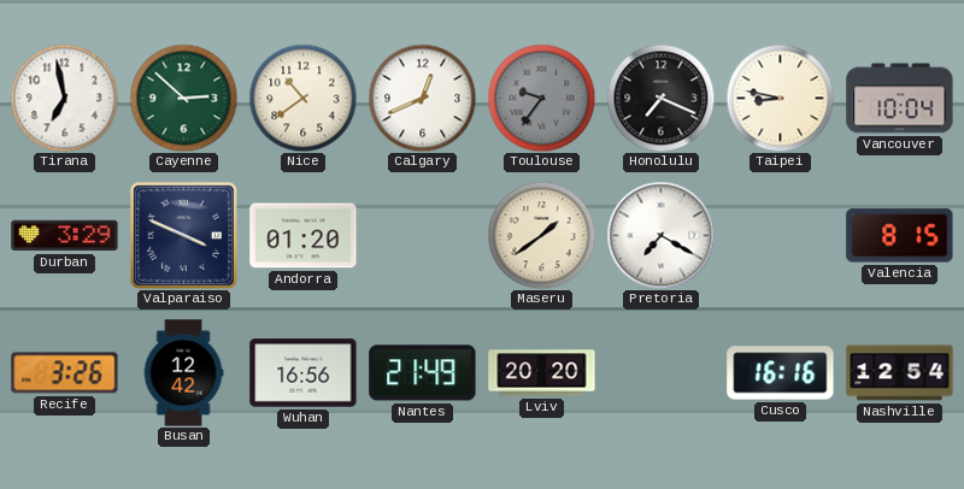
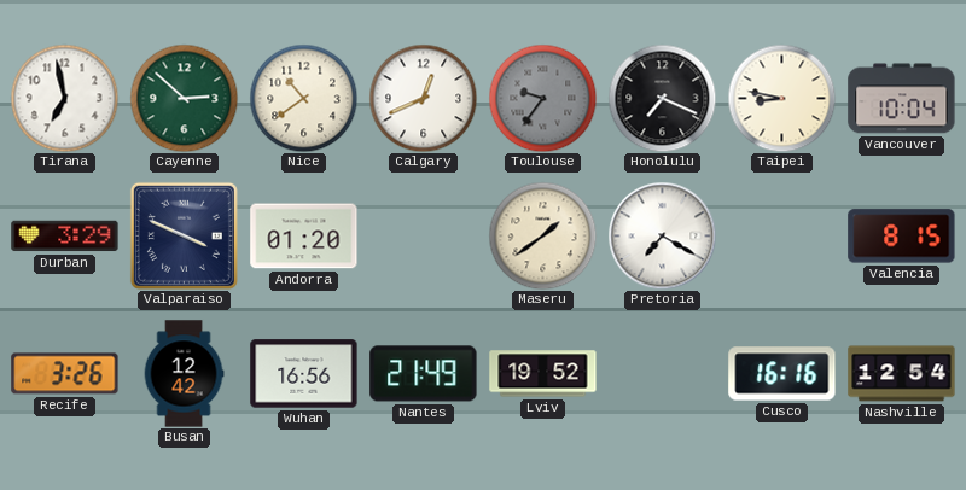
Lviv: 20:20 -> 19:52 (543, 374)
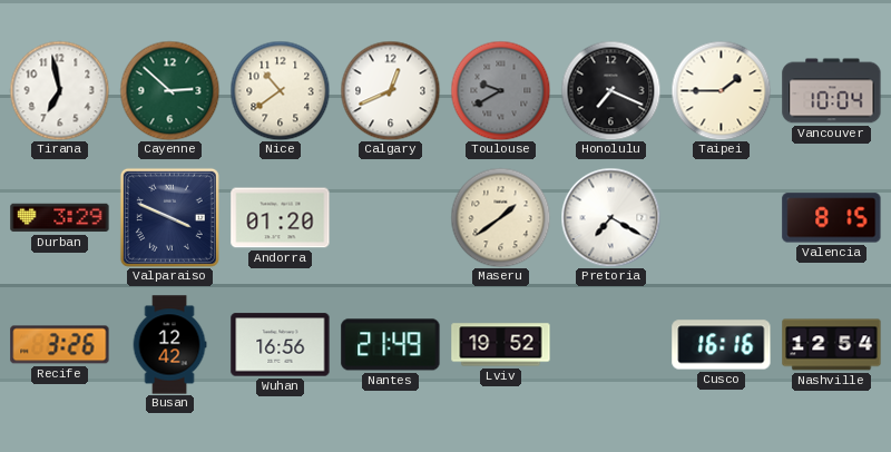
Toulouse: 9:36 -> 9:40 (500, 90)
Taipei: 8:47 -> 1:45 (721, 90)
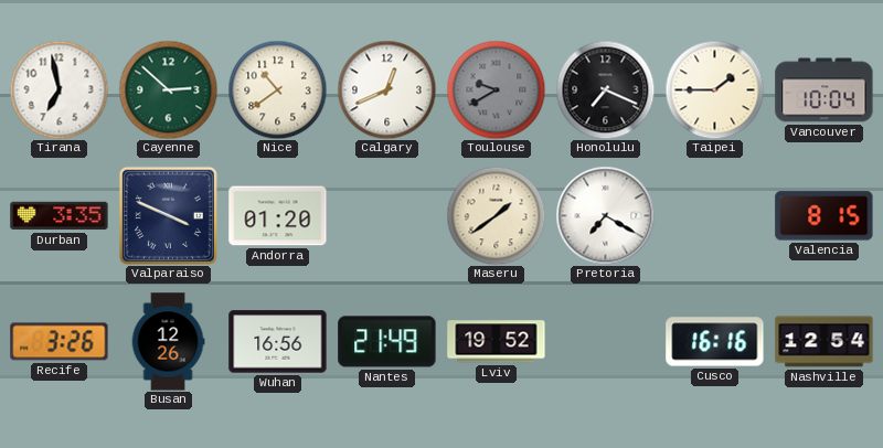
Durban: 3:29 -> 3:35 (60, 216)
Busan: 12:42 -> 12:26 (168, 342)
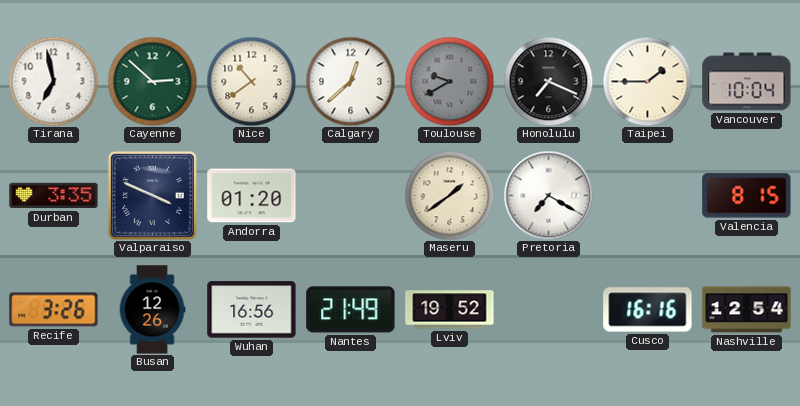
Calgary: 12:41 -> 12:38 (350, 81)
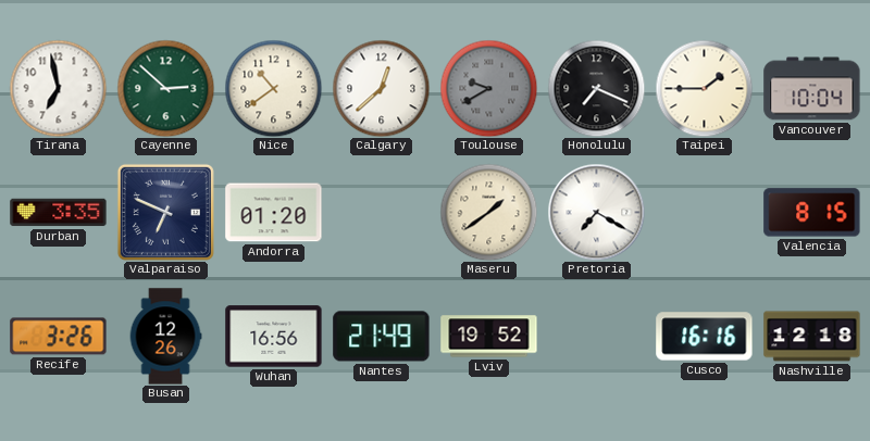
Valparaiso: 3:49 -> 6:49 (165, 212)
Nashville: 12:54 -> 12:18 (812, 337)
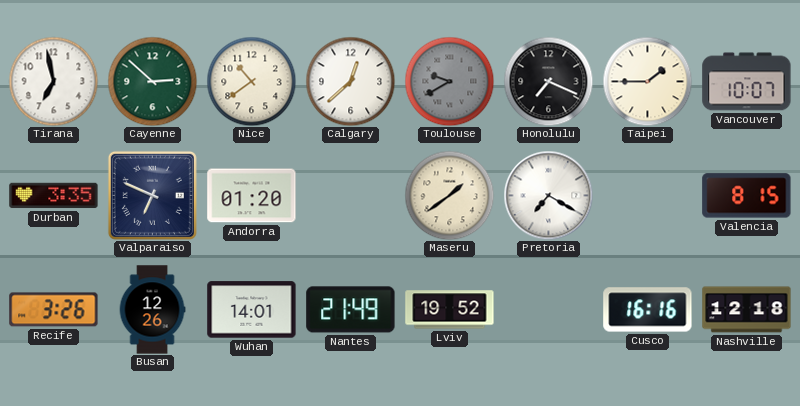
Vancouver: 10:04 -> 10:07 (747, 82)
Wuhan: 16:56 -> 14:01 (252, 310)
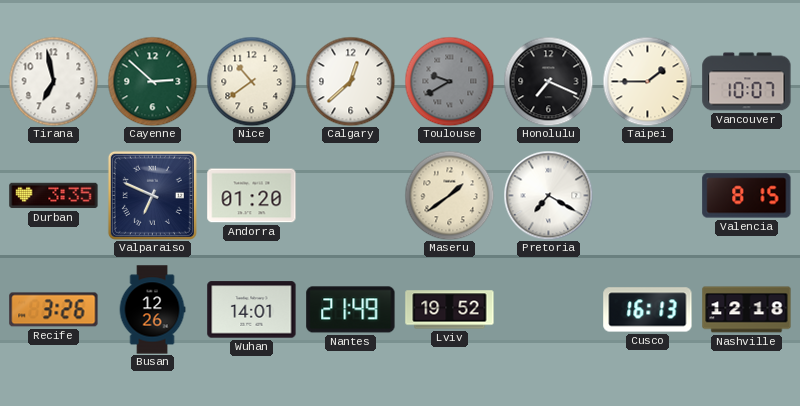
Cusco: 16:16 -> 16:13 (648, 310)
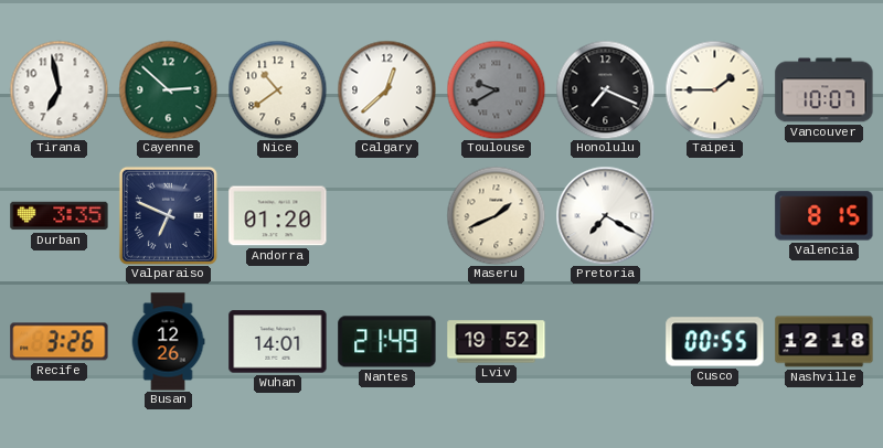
Maseru: 1:39 -> 1:41 (496, 215)
Cusco: 16:13 -> 00:55 (715, 342)
